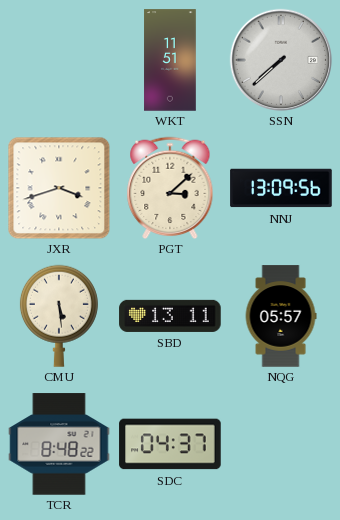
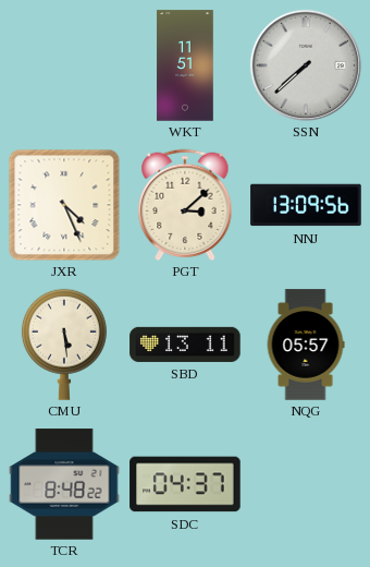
JXR: 3:42 -> 4:26 (64, 205)
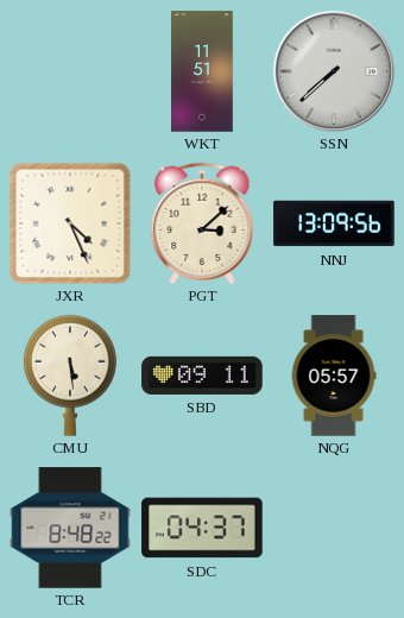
SBD: 13:11 -> 09:11 (202, 376)
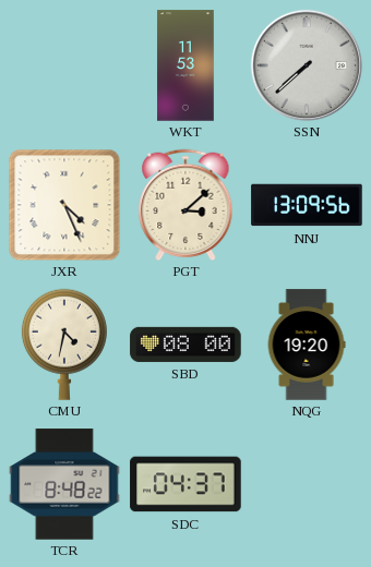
WKT: 11:51 -> 11:53 (185, 65)
CMU: 5:29 -> 4:32 (64, 345)
SBD: 09:11 -> 08:00 (185, 345)
NQG: 05:57 -> 19:20 (307, 345)
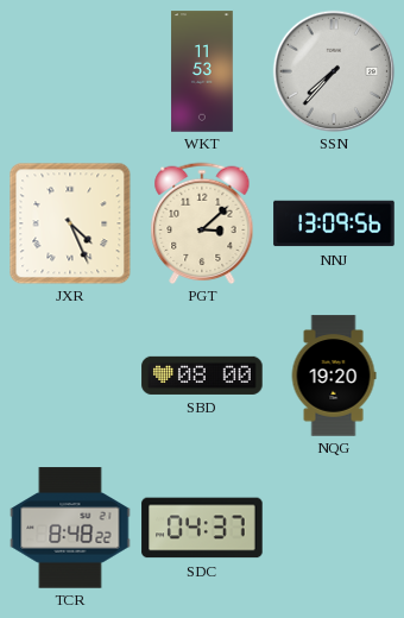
SSN: 7:38 -> 7:37 (334, 71)
CMU: 4:32 -> none (64, 345)
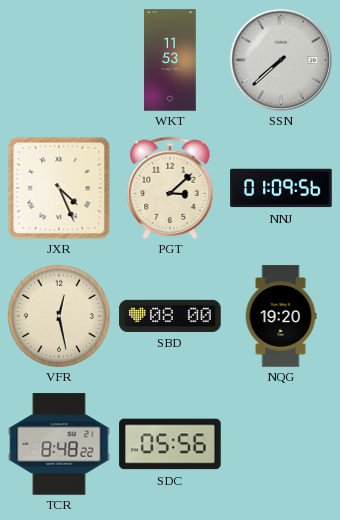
SSN: 7:37 -> 7:38 (281, 60)
NNJ: 13:09 -> 01:09 (281, 188)
VFR: none -> 12:28 (59, 316)
SDC: 04:37 -> 05:56 (170, 444)
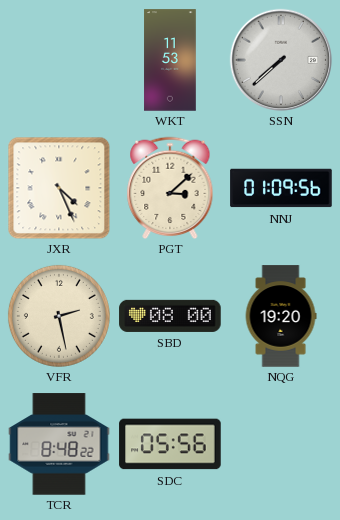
VFR: 12:28 -> 2:28 (59, 316)
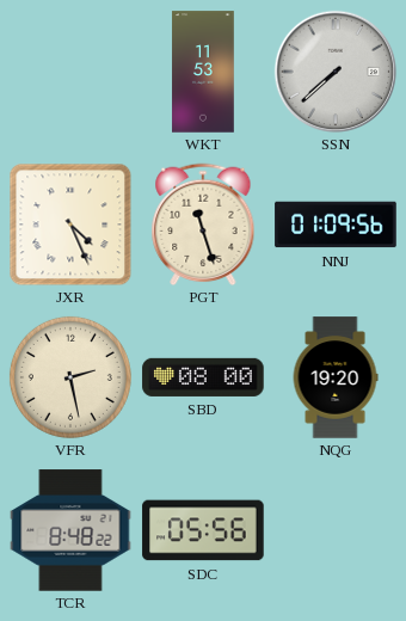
PGT: 3:08 -> 11:27 (203, 225)
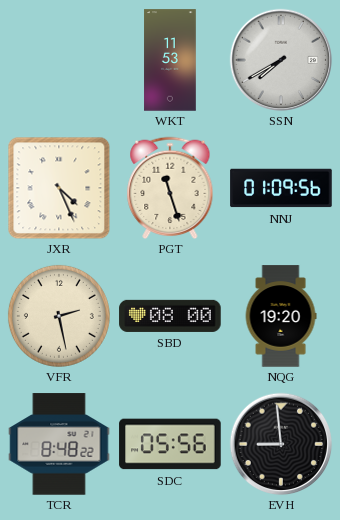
SSN: 7:38 -> 7:40 (281, 60)
EVH: none -> 8:59 (281, 444)
